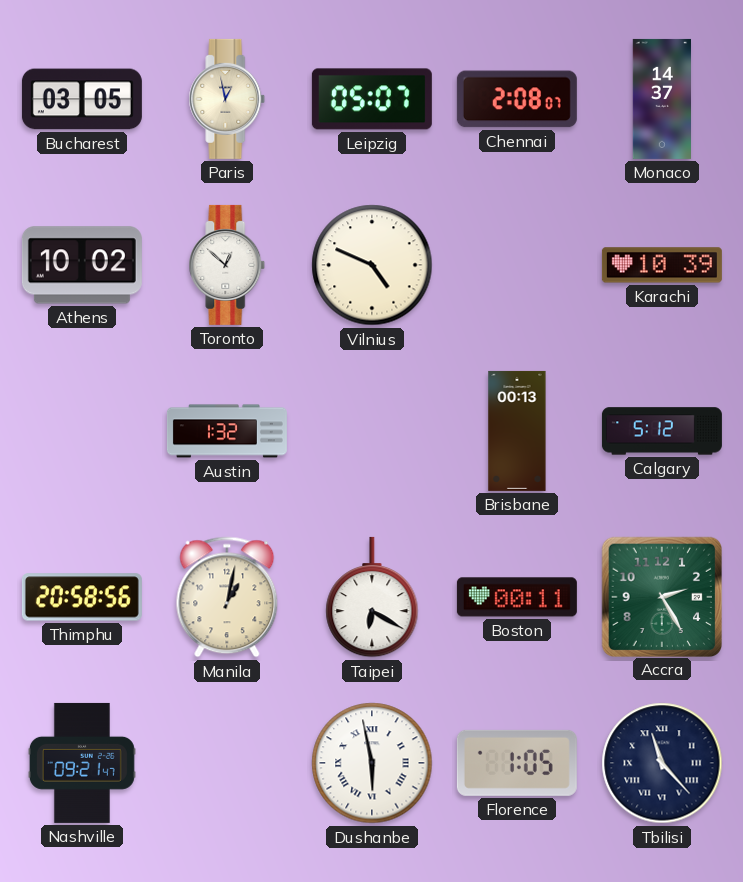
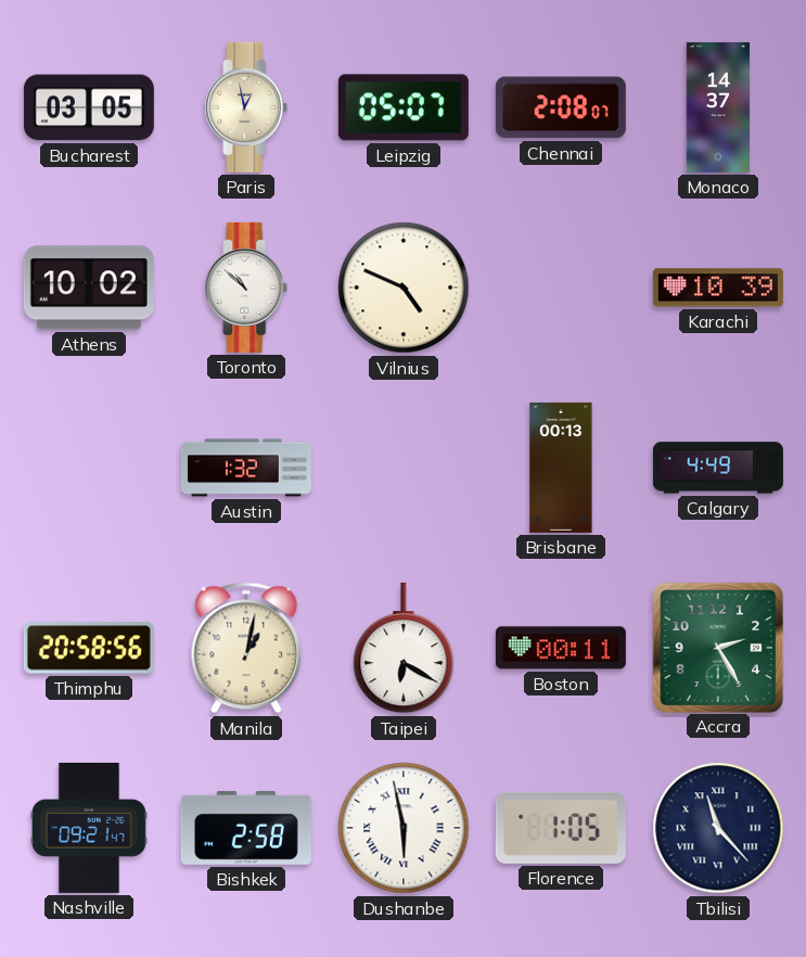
Toronto: 12:52 -> 10:52 (246, 288)
Calgary: 5:12 -> 4:49 (718, 468)
Bishkek: none -> 2:58 (246, 828)
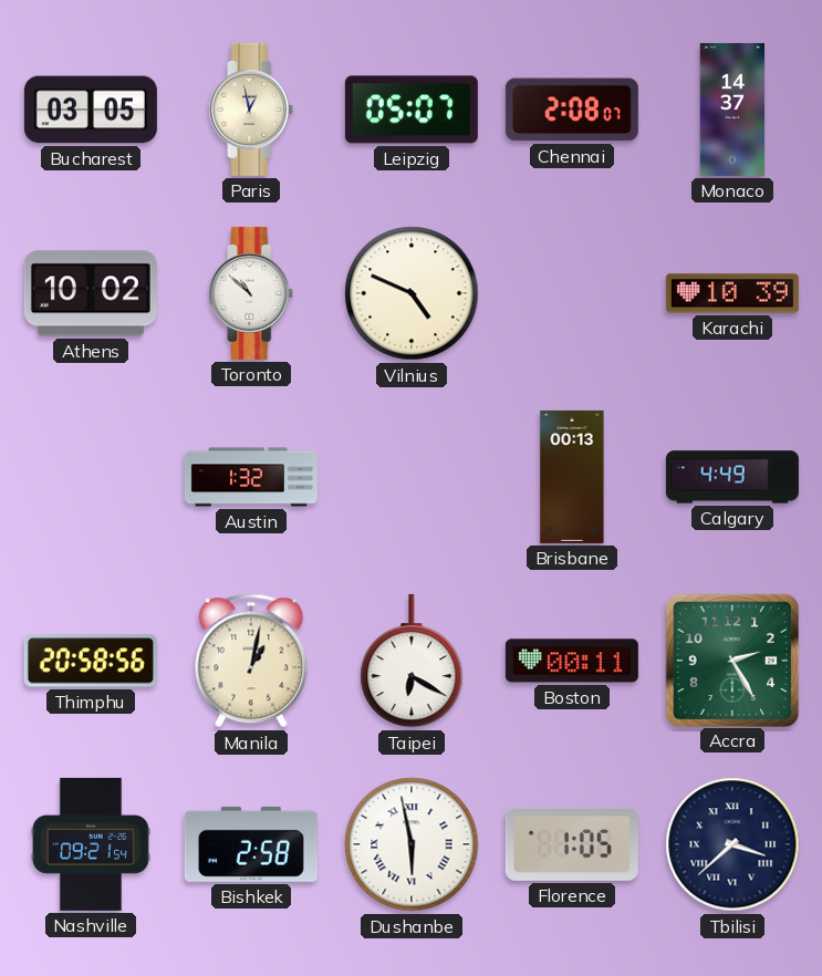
Nashville: 09:21:47 -> 09:21:54 (91, 844)
Tbilisi: 11:23 -> 3:38 (732, 844)
